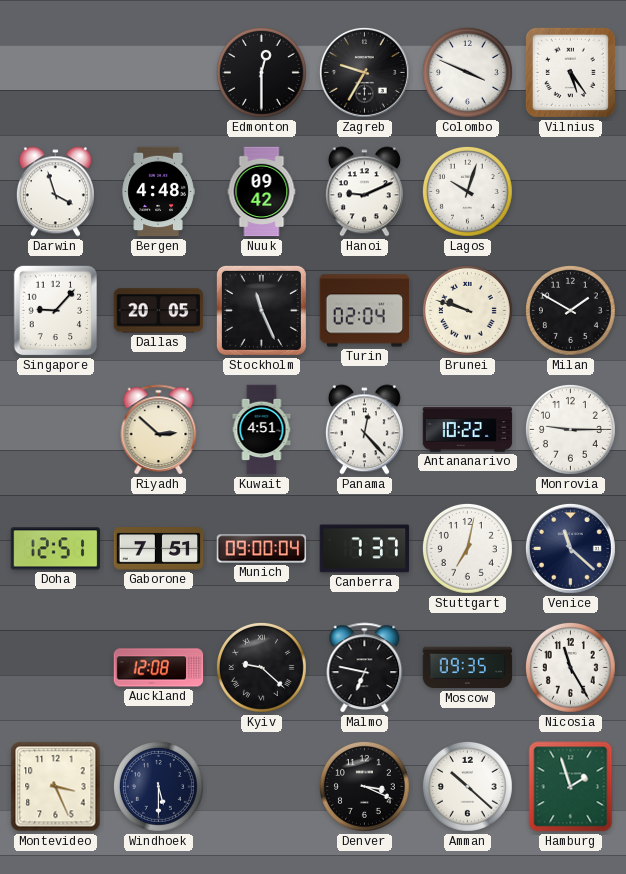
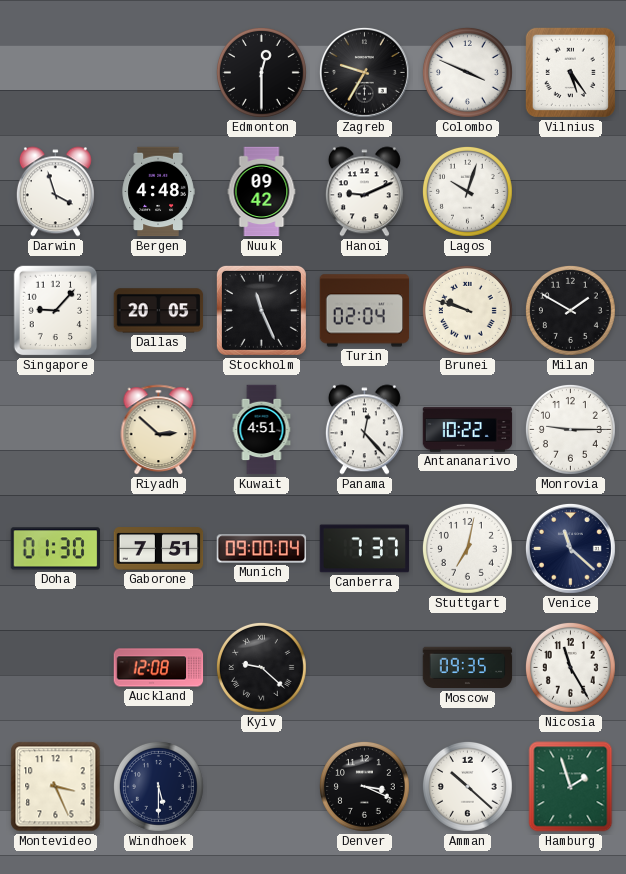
Doha: 12:51 -> 01:30 (56, 549)
Malmo: 6:47 -> none (365, 668)
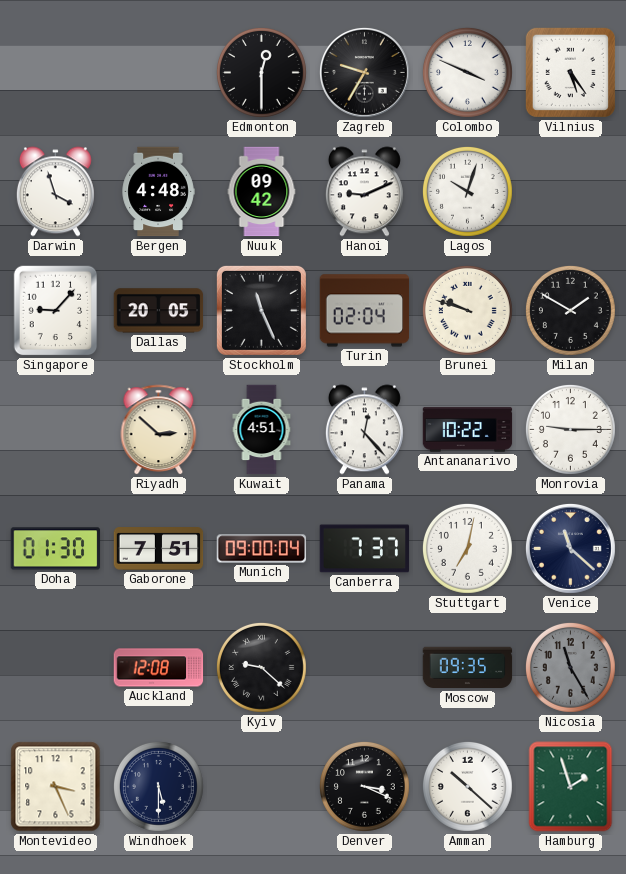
Nicosia dial: white -> grey (570, 667)
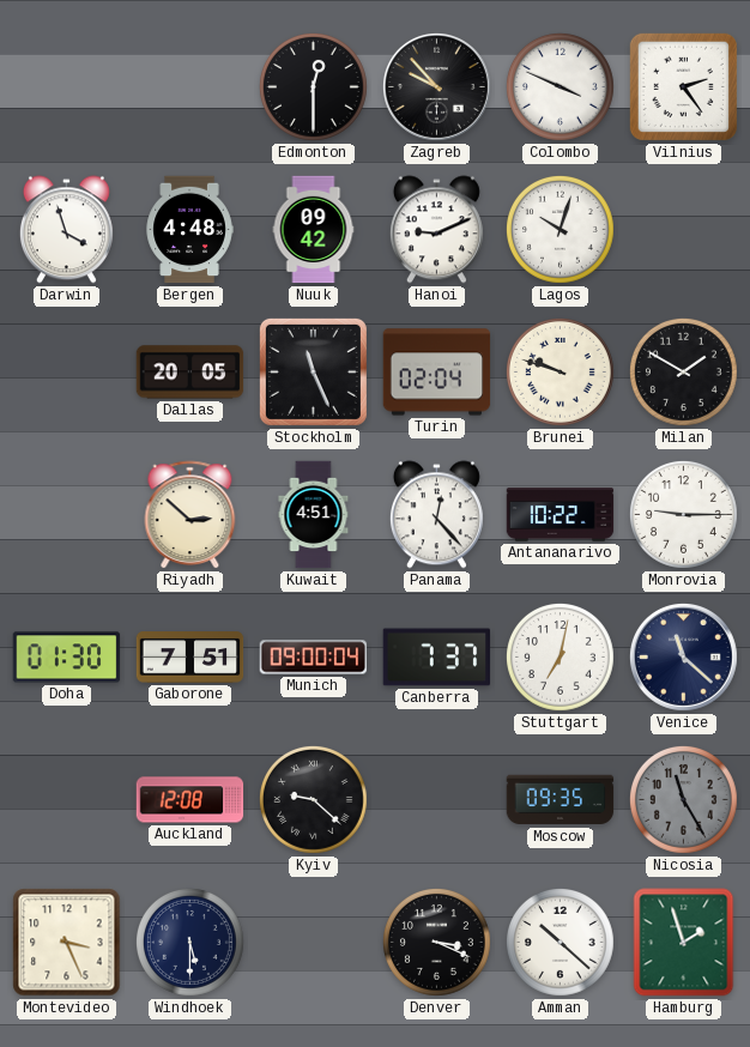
Zagreb: 9:35 -> 9:53 (436, 86)
Vilnius: 5:24 -> 2:24 (683, 86)
Singapore: 9:07 -> none (56, 311)
